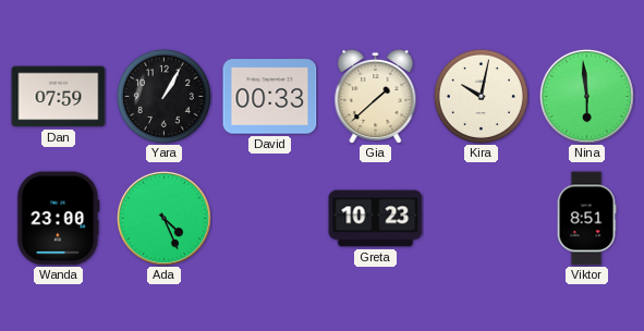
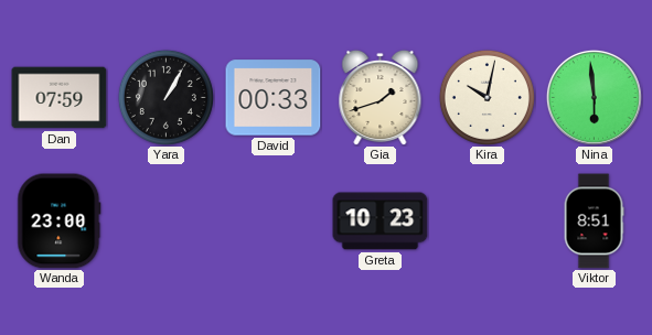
Gia: 1:38 -> 1:42 (381, 97)
Ada: 4:26 -> none (163, 218)
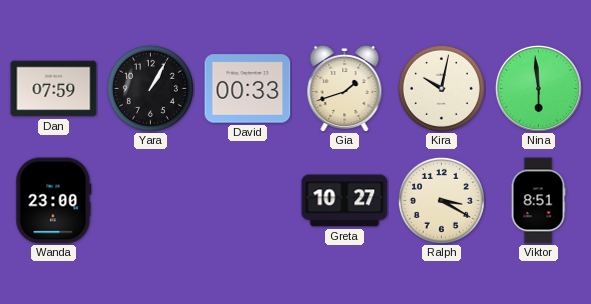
Greta: 10:23 -> 10:27 (345, 201)
Ralph: none -> 3:20 (441, 200)
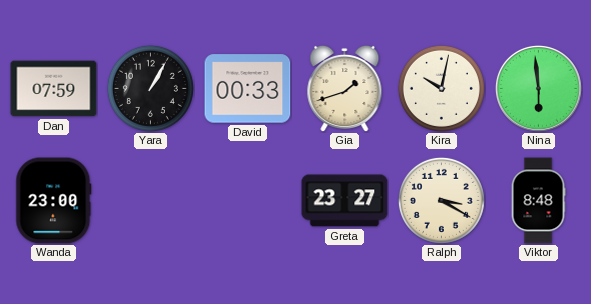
Greta: 10:27 -> 23:27 (345, 201)
Viktor: 8:51 -> 8:48 (538, 201)
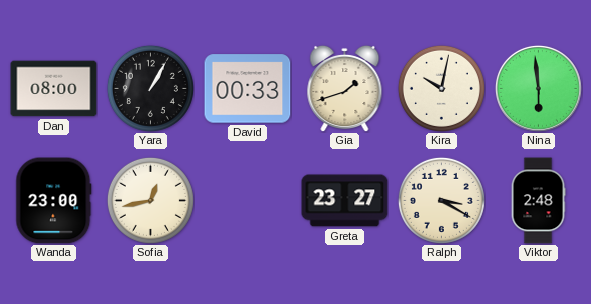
Dan: 07:59 -> 08:00 (54, 89)
Sofia: none -> 12:43 (150, 200)
Viktor: 8:48 -> 2:48 (538, 201)
